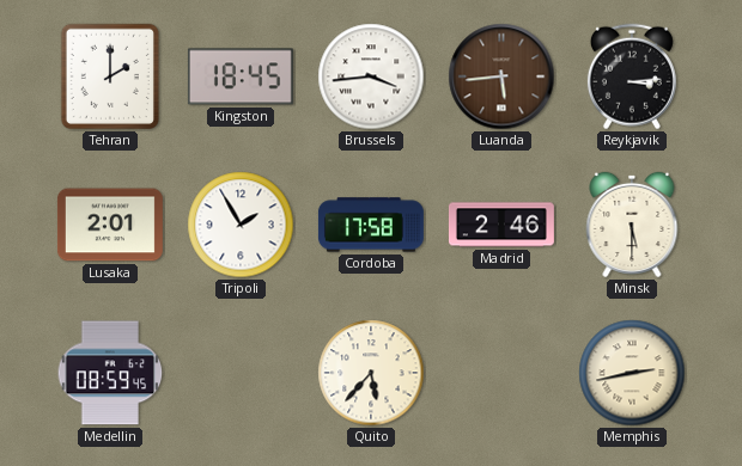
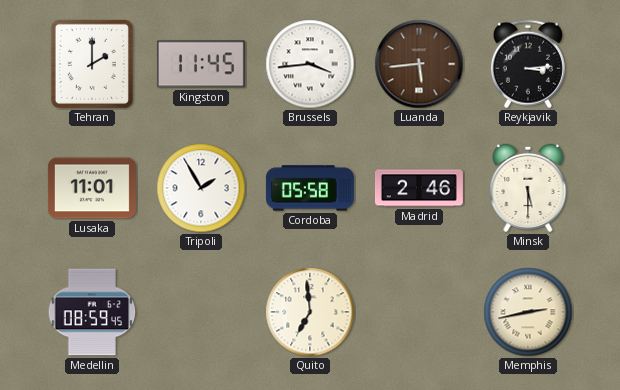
Kingston: 18:45 -> 11:45 (201, 64)
Lusaka: 2:01 -> 11:01 (92, 188)
Cordoba: 17:58 -> 05:58 (310, 188)
Quito: 5:37 -> 6:59 (310, 312)
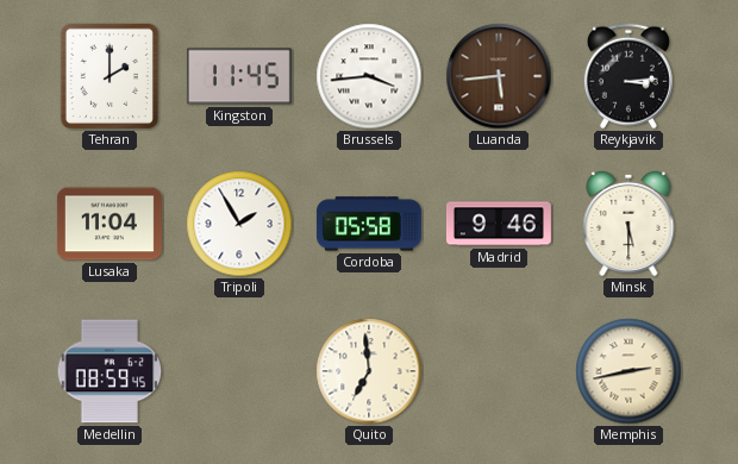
Lusaka: 11:01 -> 11:04 (110, 224)
Madrid: 2:46 -> 9:46 (499, 224)
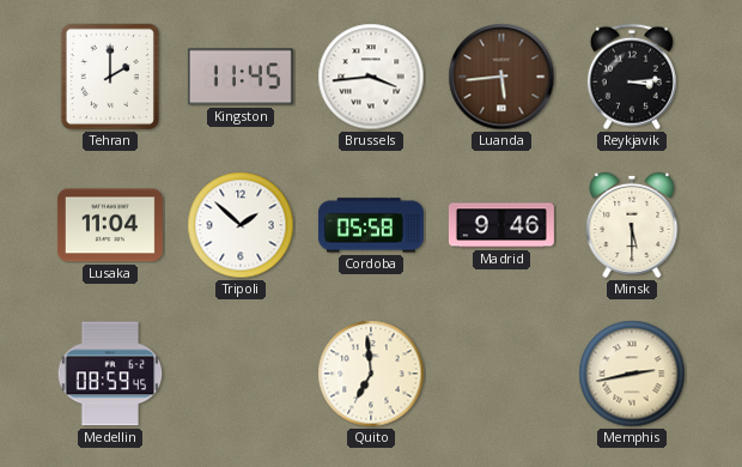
Tripoli: 1:55 -> 1:52 (241, 225)
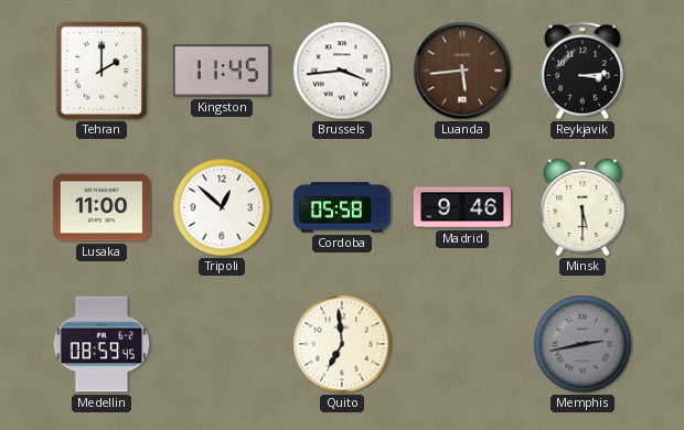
Lusaka: 11:04 -> 11:00 (101, 207)
Tripoli: 1:52 -> 12:52 (222, 207)
Memphis dial: cream -> grey (583, 344)
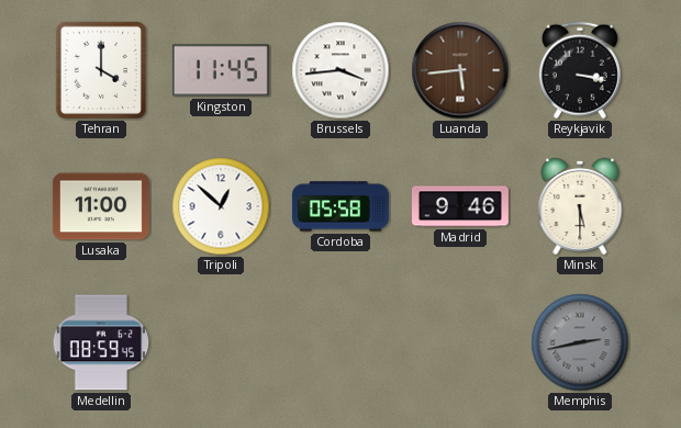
Tehran: 2:00 -> 4:00 (101, 70)
Reykjavik: 3:14 -> 3:17 (580, 70)
Quito: 6:59 -> none (342, 344)
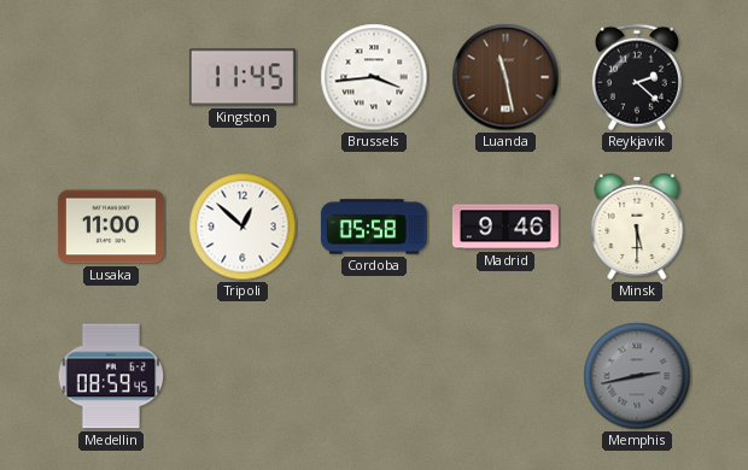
Tehran: 4:00 -> none (101, 70)
Luanda: 5:44 -> 11:28 (506, 77)
Reykjavik: 3:17 -> 2:22 (637, 77)
